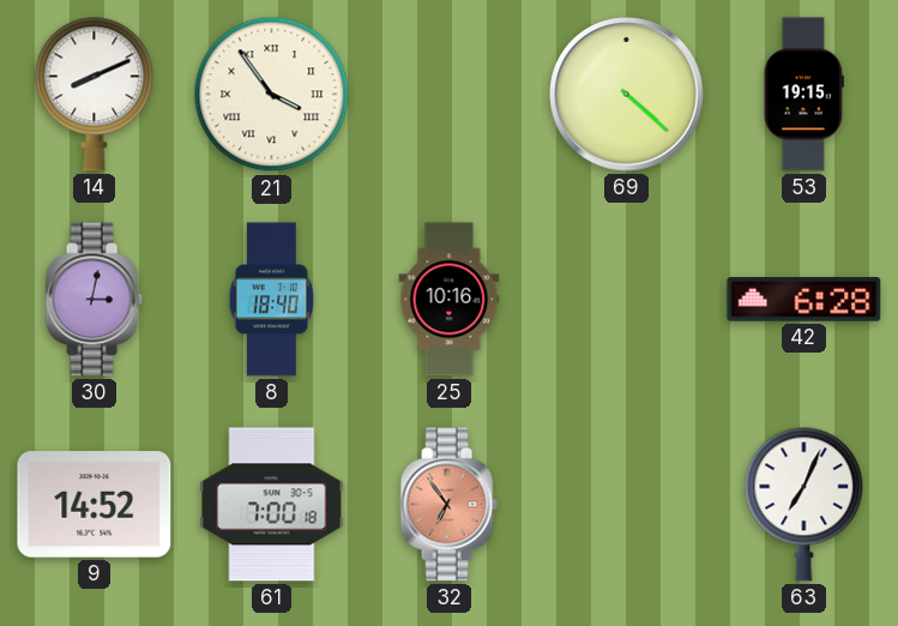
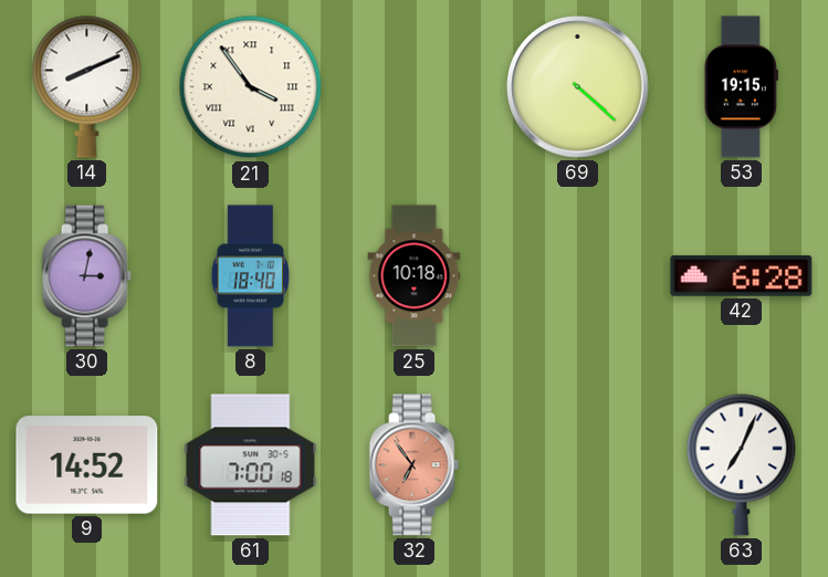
25: 10:16 -> 10:18 (415, 276)
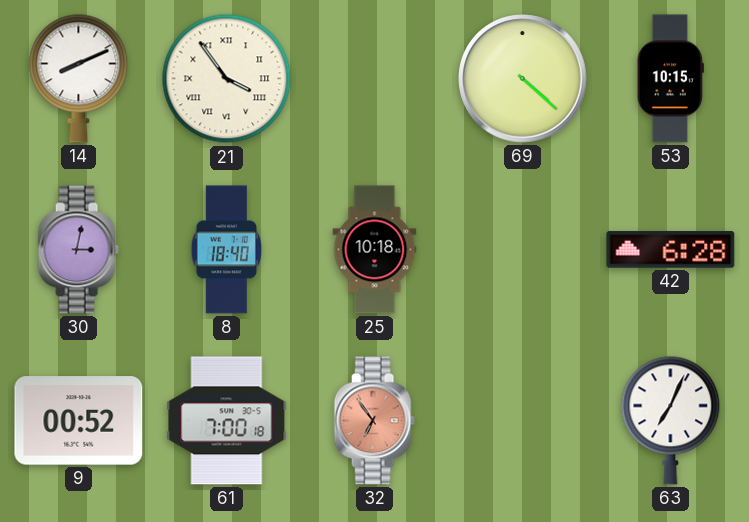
53: 19:15 -> 10:15 (670, 79)
9: 14:52 -> 00:52 (79, 421)
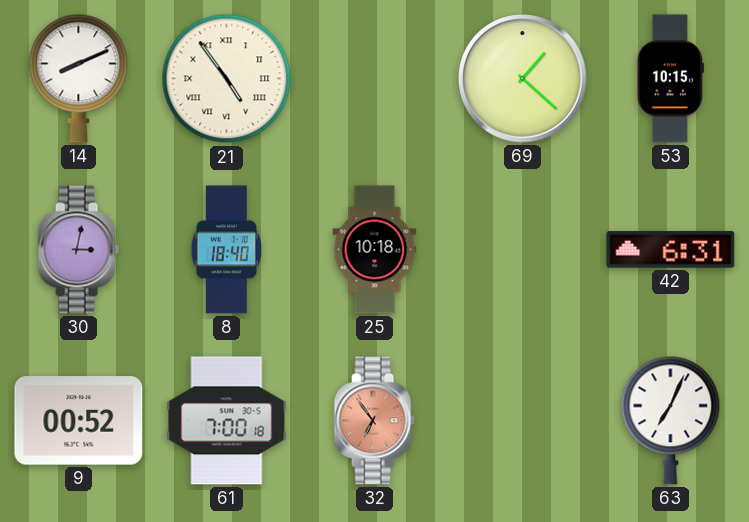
21: 3:54 -> 4:54 (227, 79)
69: 4:22 -> 1:22 (523, 79)
42: 6:28 -> 6:31 (671, 250)
